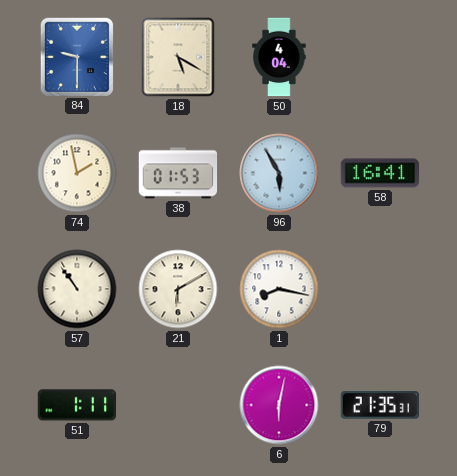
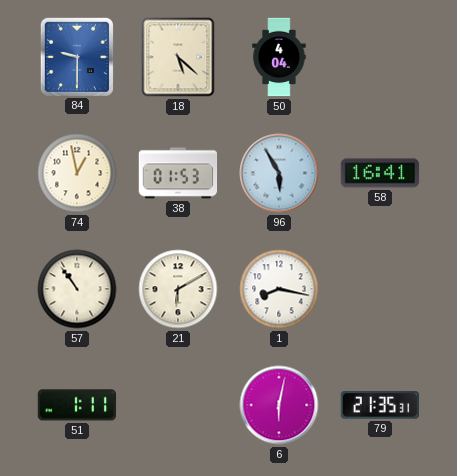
18: 5:20 -> 5:22 (178, 57)
74: 1:58 -> 12:58 (77, 173)
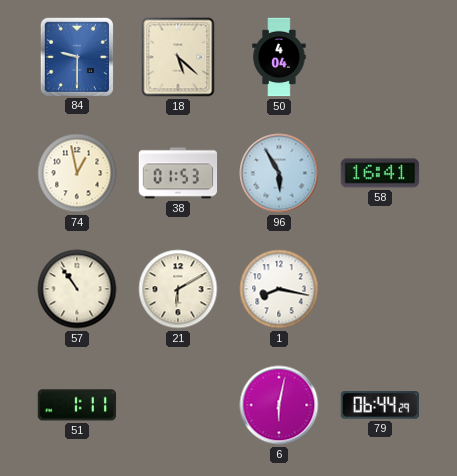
79: 21:35 -> 06:44 (379, 405)
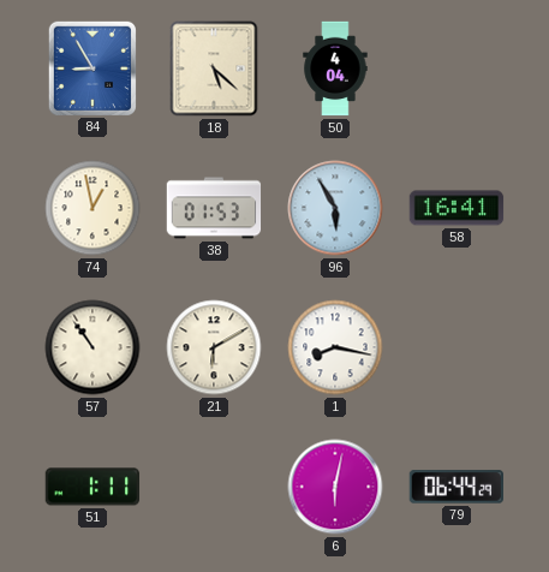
84: 9:30 -> 8:55 (91, 67)
